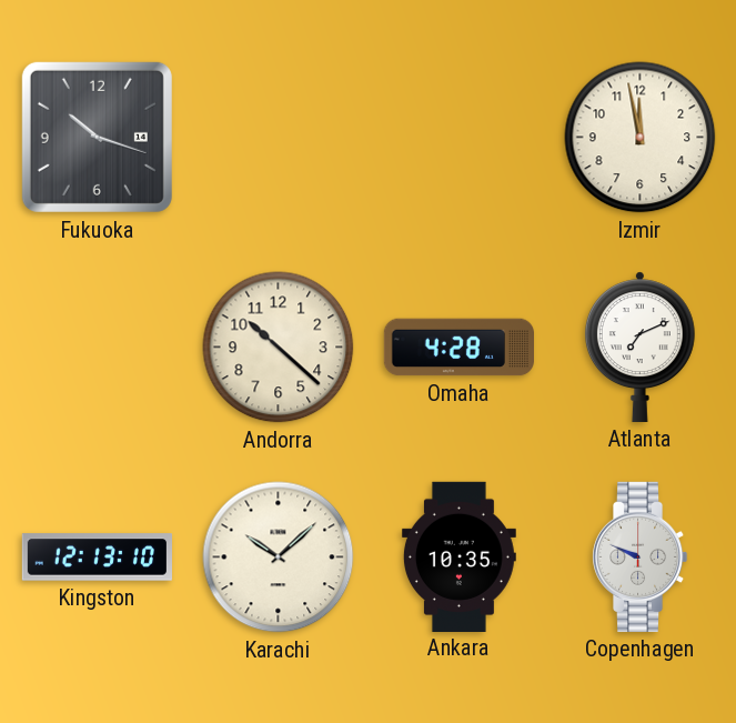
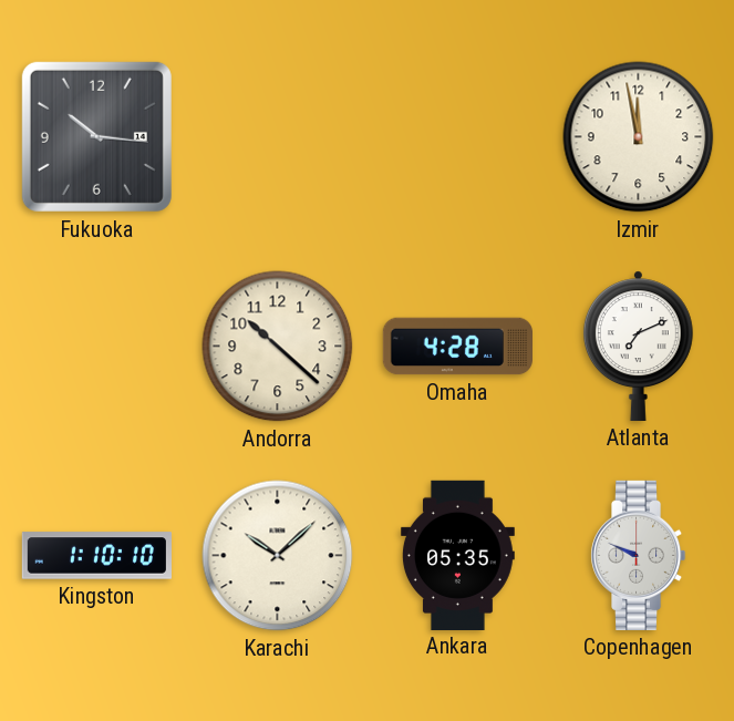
Fukuoka: 10:18 -> 10:16 (96, 136)
Kingston: 12:13 -> 1:10 (96, 556)
Ankara: 10:35 -> 05:35 (457, 555)
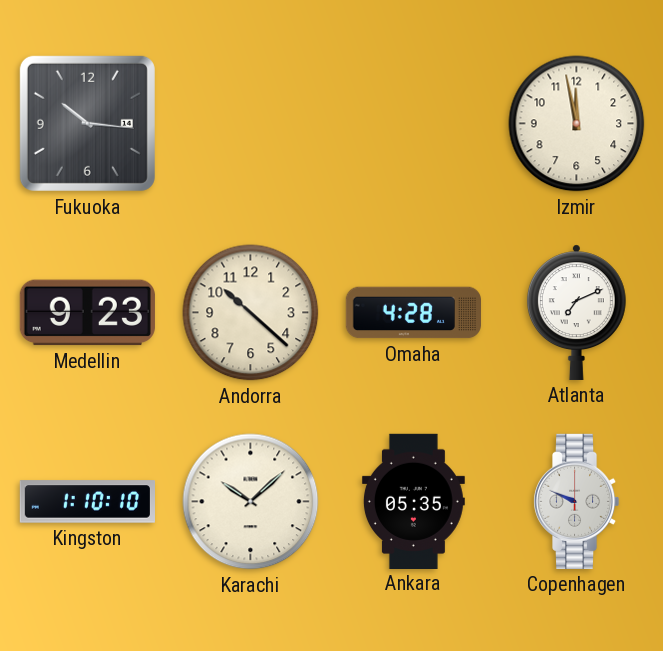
Medellin: none -> 9:23 (87, 313)
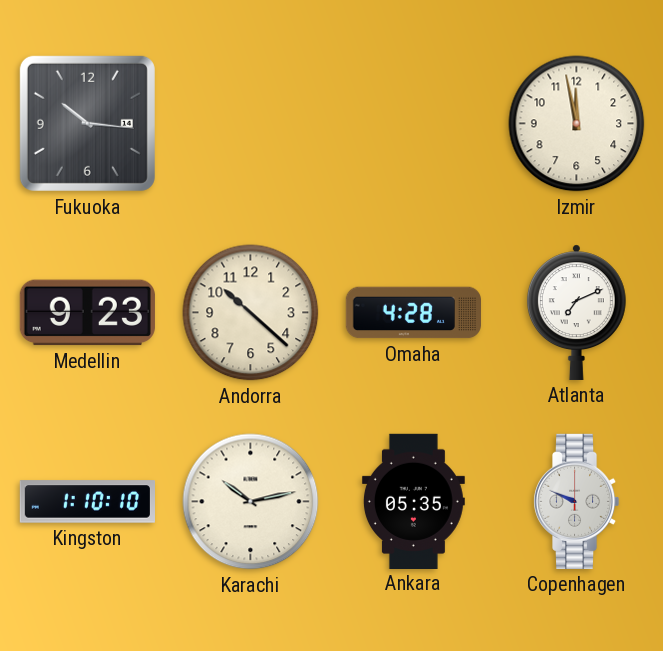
Karachi: 10:08 -> 10:13 (251, 502)
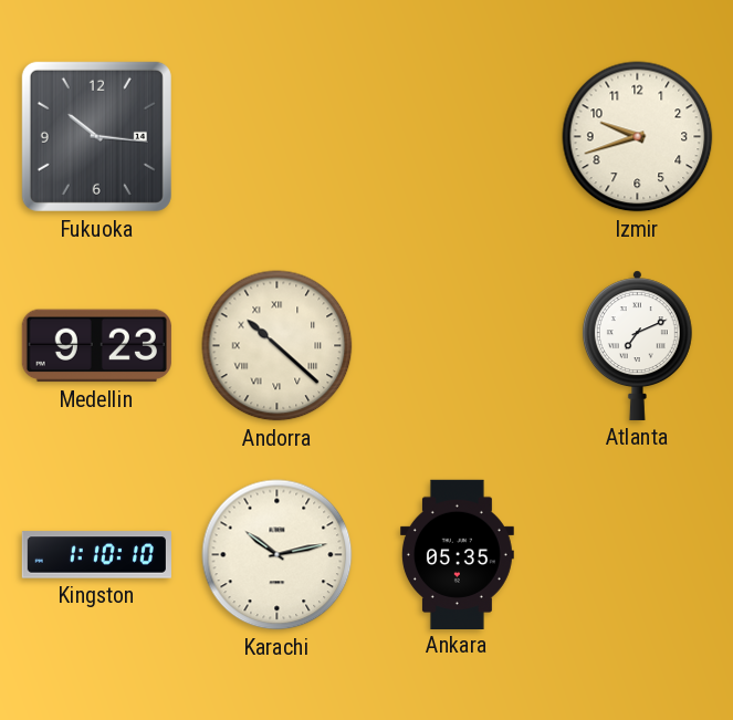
Izmir: 11:58 -> 9:42 (638, 137)
Andorra numerals: Arabic -> Roman (278, 346)
Omaha: 4:28 -> none (413, 313)
Copenhagen: 9:49 -> none (576, 501)
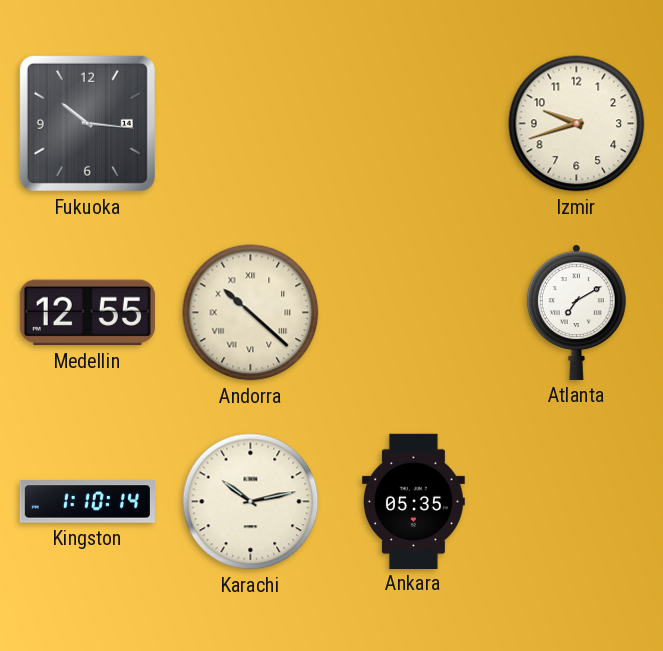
Medellin: 9:23 -> 12:55 (87, 313)
Atlanta: 7:11 -> 7:10 (576, 312)
Kingston: 1:10:10 -> 1:10:14 (87, 502)
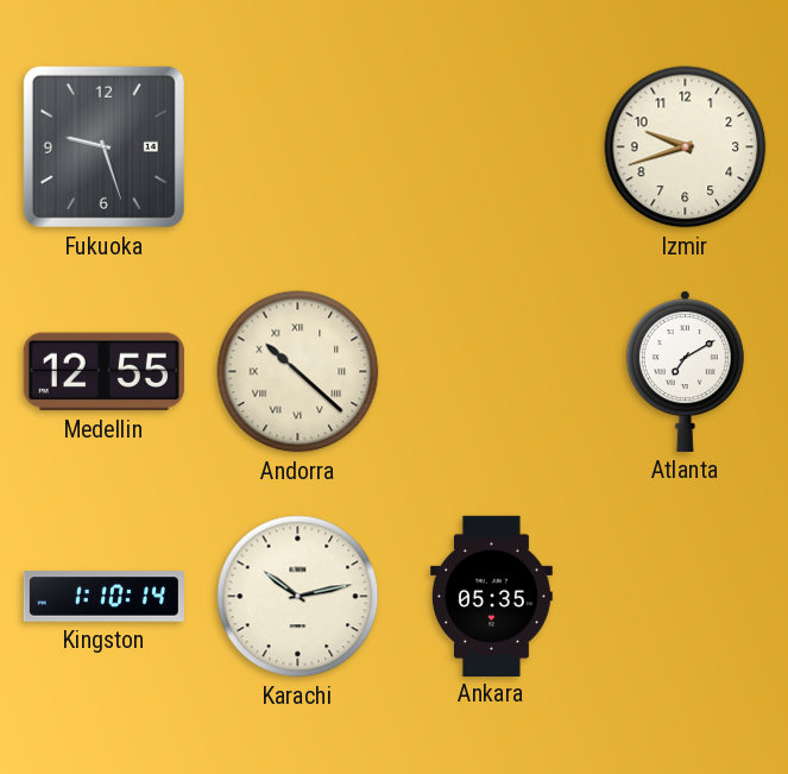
Fukuoka: 10:16 -> 9:27 (103, 146)
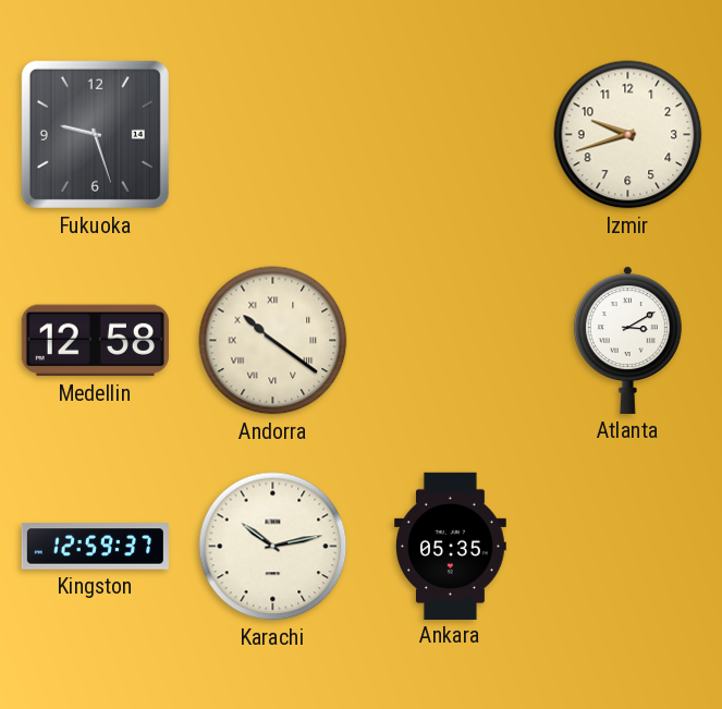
Medellin: 12:55 -> 12:58 (95, 341)
Andorra: 10:22 -> 10:21 (273, 341)
Atlanta: 7:10 -> 3:10 (627, 340)
Kingston: 1:10 -> 12:59 (95, 547)
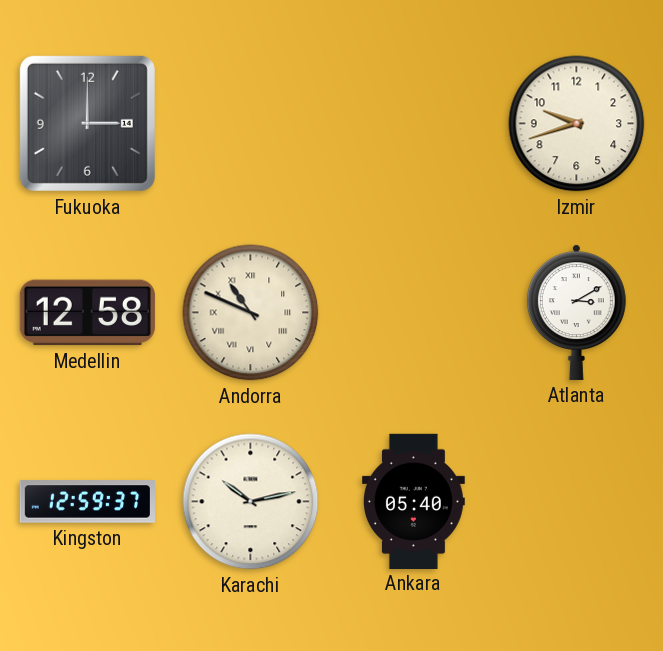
Fukuoka: 9:27 -> 3:00 (87, 123)
Andorra: 10:21 -> 10:49 (251, 313)
Ankara: 05:35 -> 05:40 (413, 501)
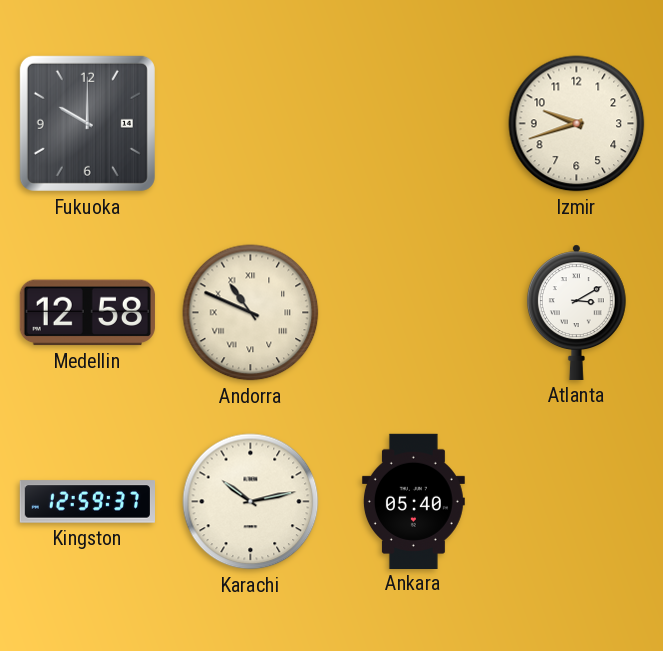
Fukuoka: 3:00 -> 10:00 (87, 123)
